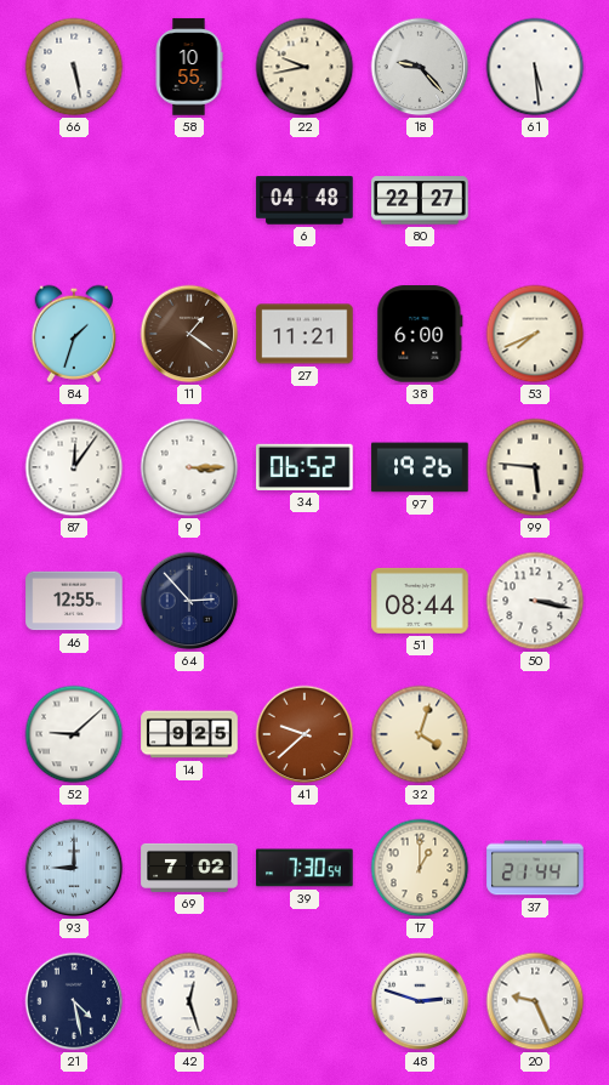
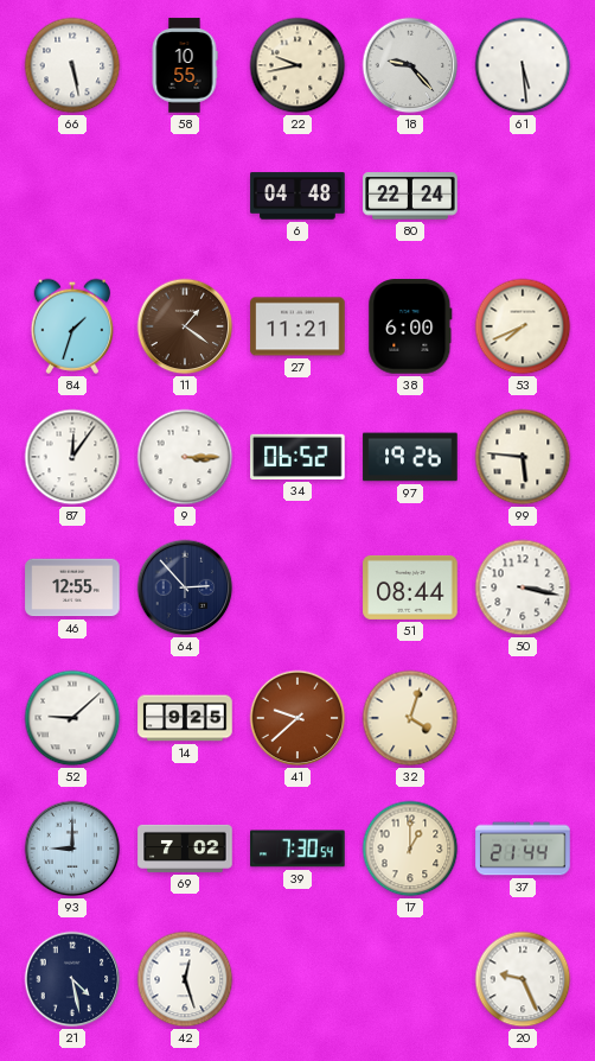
80: 22:27 -> 22:24 (410, 196)
48: 2:48 -> none (420, 1001)
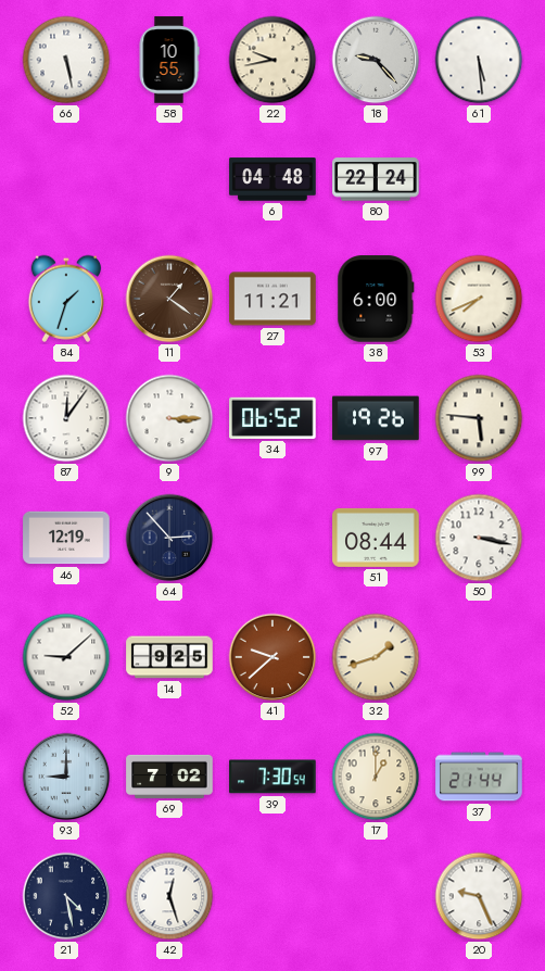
46: 12:55 -> 12:19 (66, 538)
32: 4:03 -> 1:42 (376, 657)
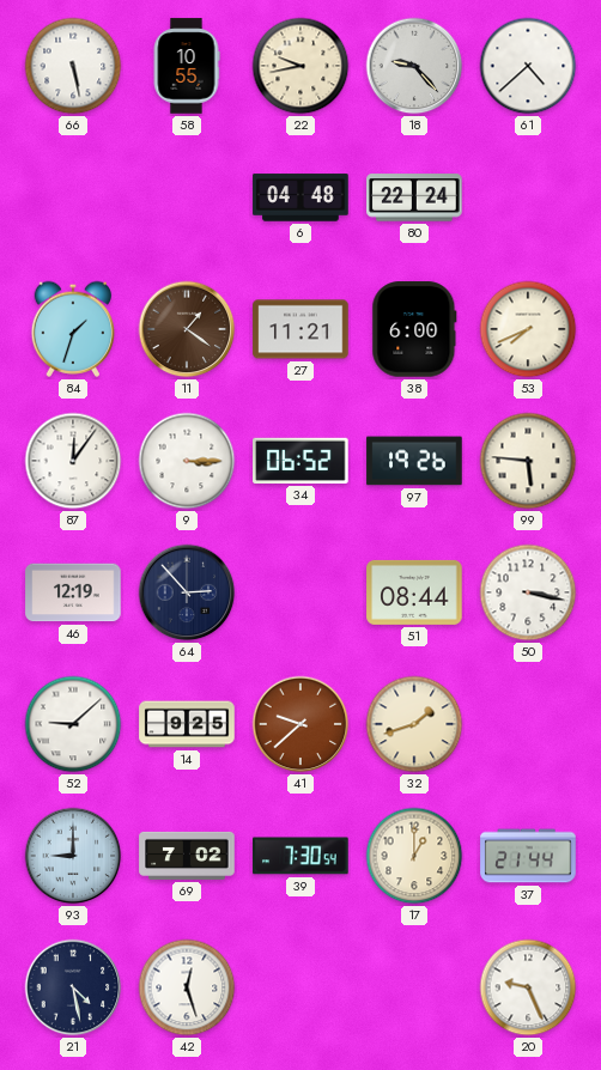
61: 5:29 -> 4:38 (528, 66)
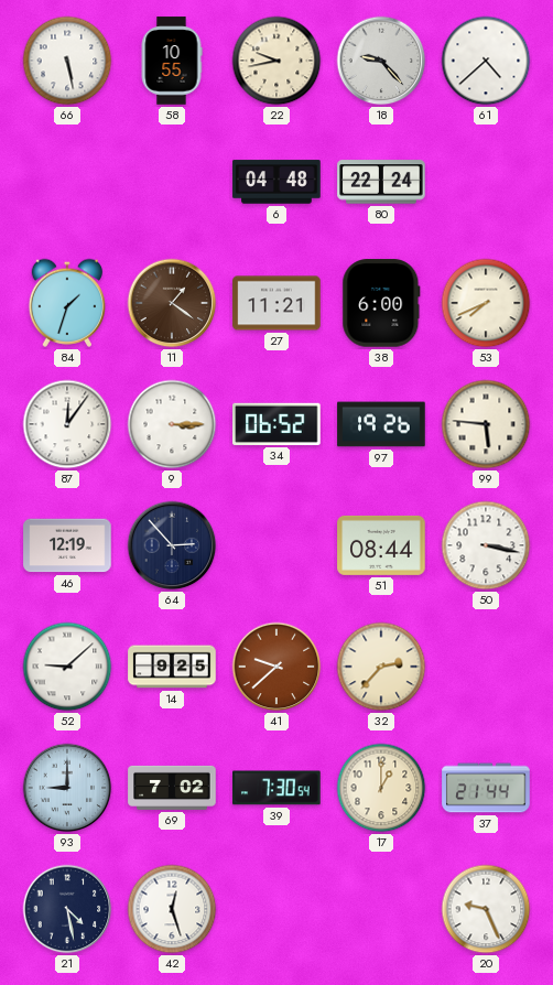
32: 1:42 -> 2:37 (381, 667)
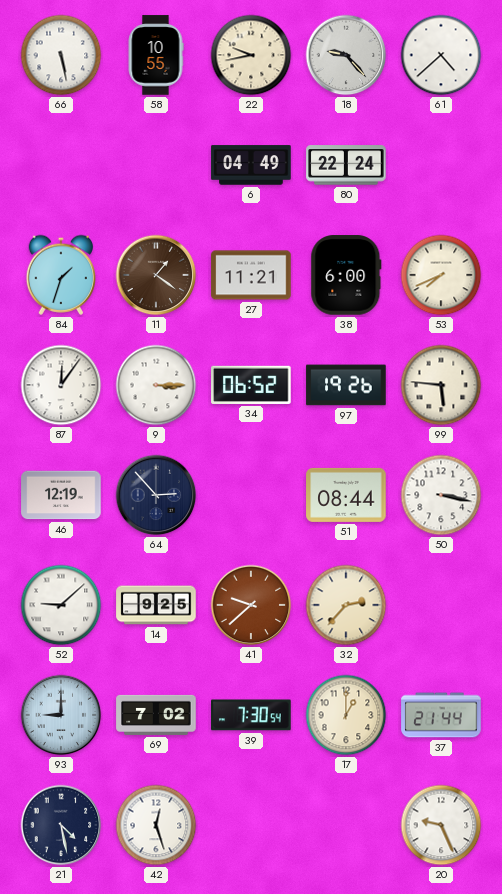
6: 04:48 -> 04:49 (251, 165)
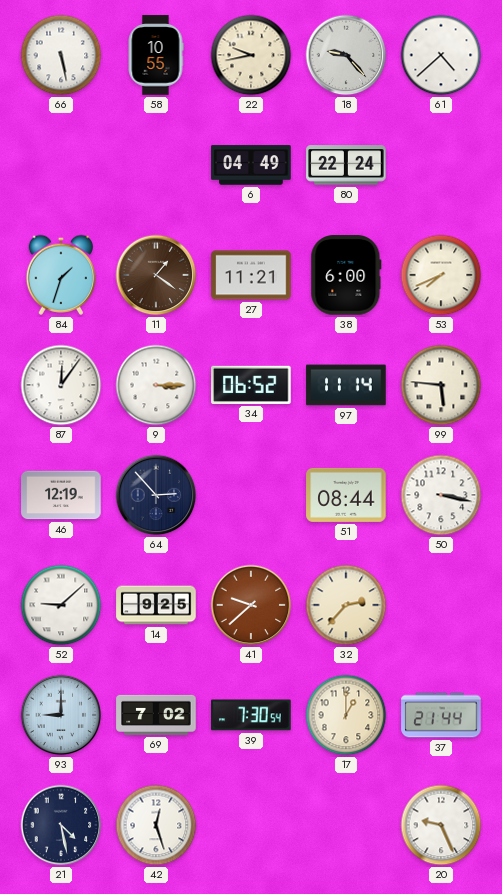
97: 19:26 -> 11:14 (346, 385)
